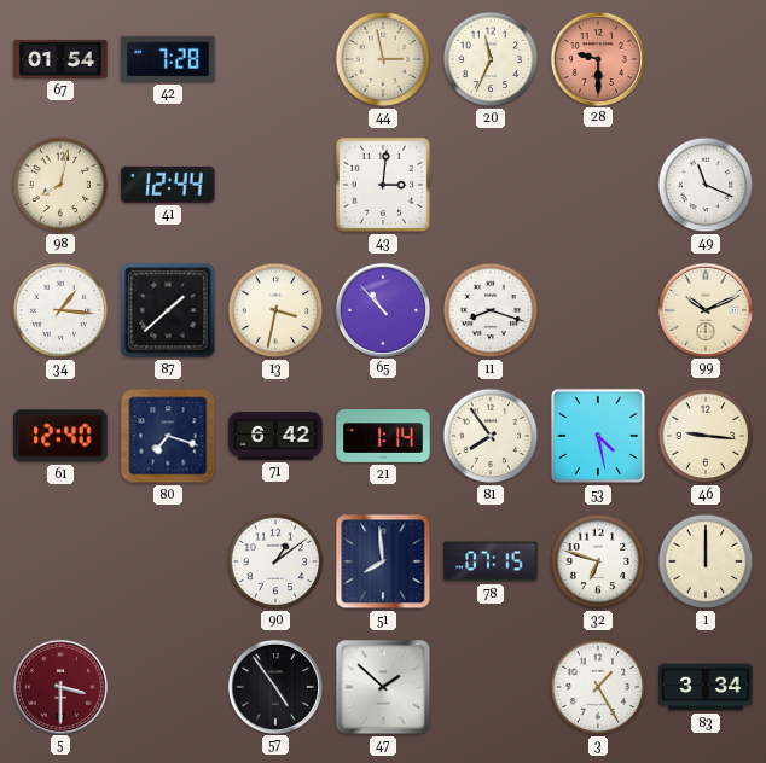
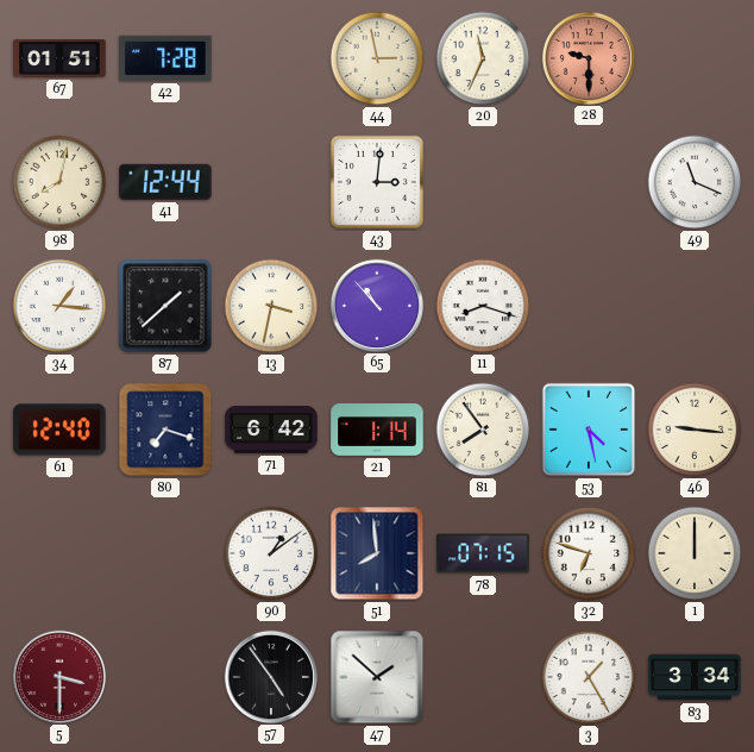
67: 01:54 -> 01:51 (59, 58)
99: 10:11 -> none (704, 309)
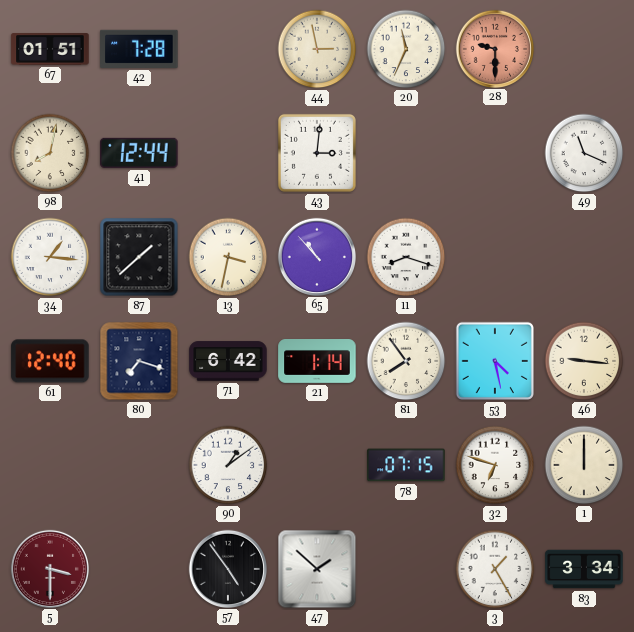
51: 7:59 -> none (377, 553)
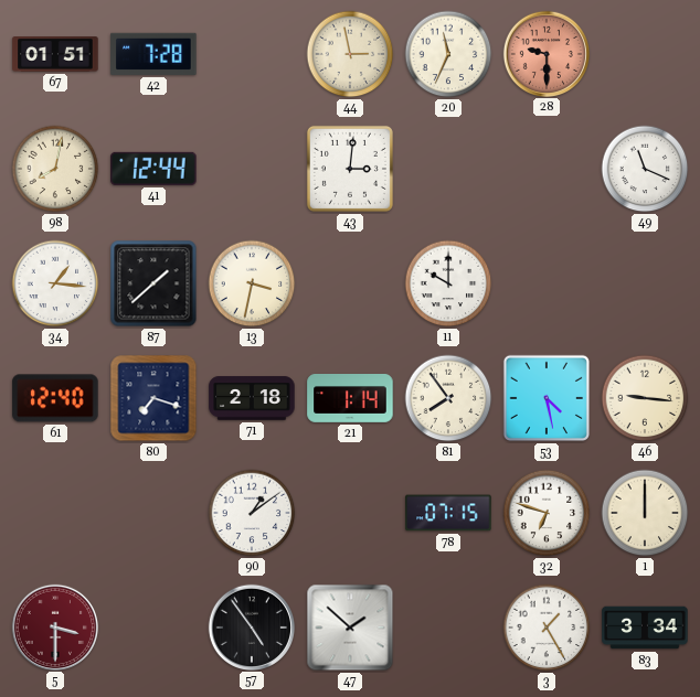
65: 10:53 -> none (316, 256)
11: 8:18 -> 10:00 (448, 283)
71: 6:42 -> 2:18 (252, 398)
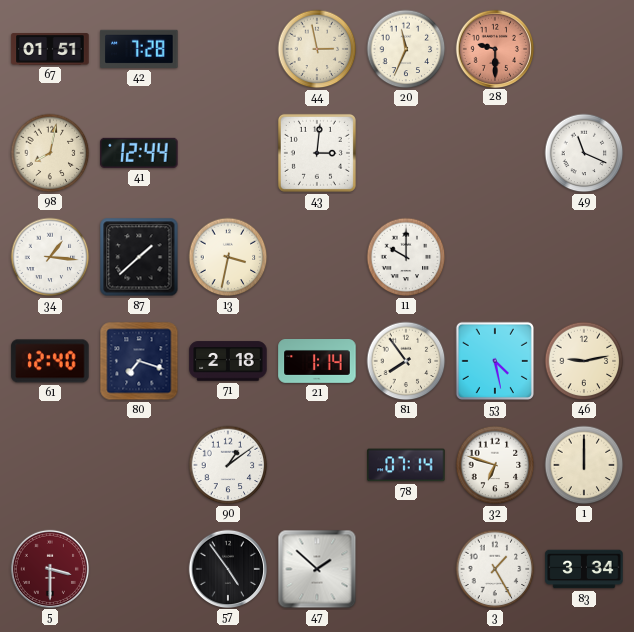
46: 9:16 -> 9:13 (584, 361)
78: 07:15 -> 07:14 (406, 465)
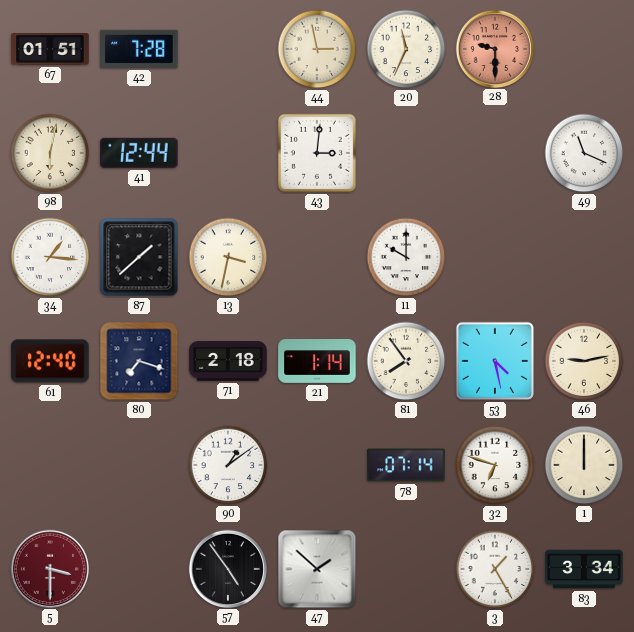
98: 8:02 -> 6:02 (50, 153)
